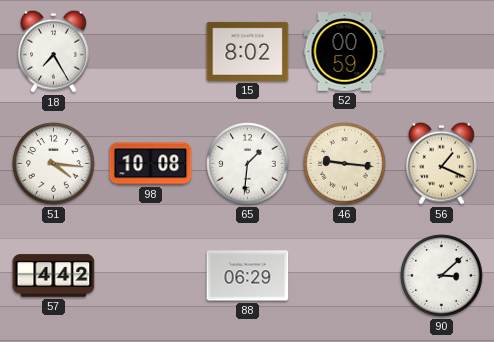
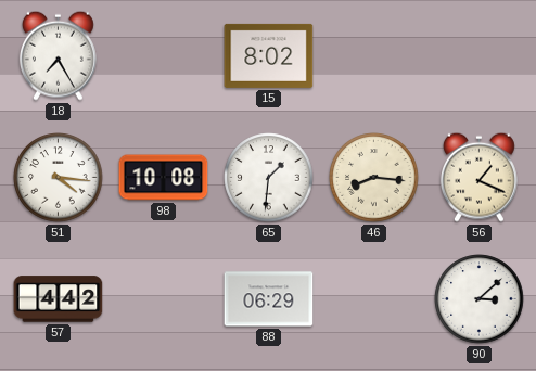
52: 00:59 -> none (345, 52)
46: 9:16 -> 8:16 (374, 178)
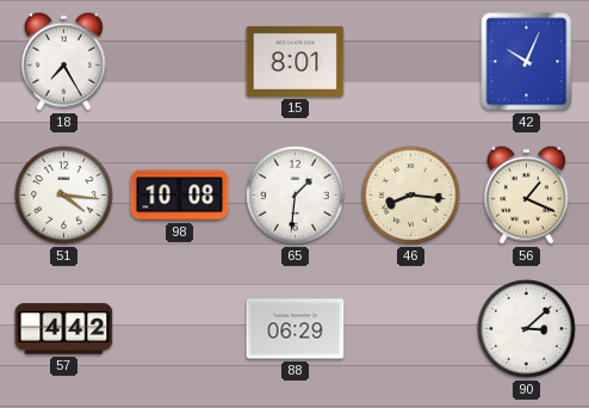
15: 8:02 -> 8:01 (296, 61)
42: none -> 10:04 (527, 62)
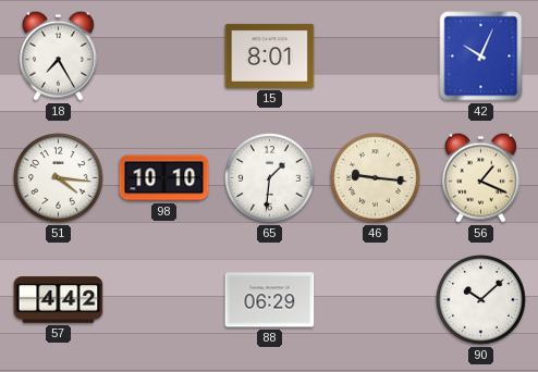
98: 10:08 -> 10:10 (164, 178)
46: 8:16 -> 9:16 (376, 178)
90: 3:08 -> 10:08 (481, 300)
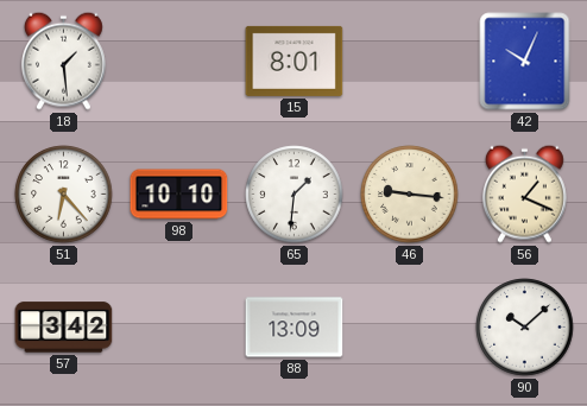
18: 7:25 -> 1:29 (63, 61)
51: 4:16 -> 6:23 (64, 195)
57: 4:42 -> 3:42 (64, 328)
88: 06:29 -> 13:09 (295, 328)
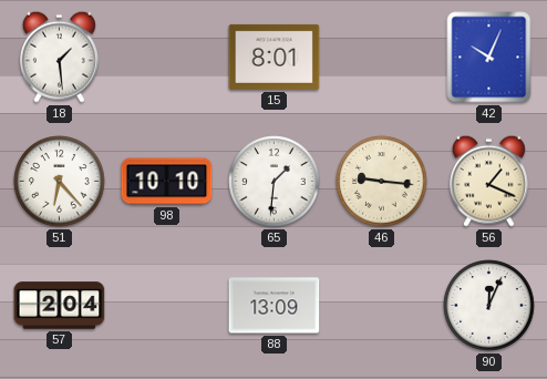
57: 3:42 -> 2:04 (60, 306)
90: 10:08 -> 12:04 (489, 306)
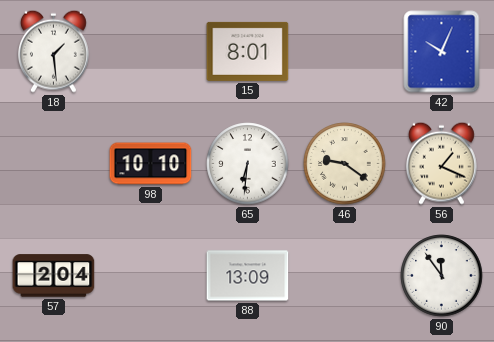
51: 6:23 -> none (60, 182)
65: 1:31 -> 6:31 (248, 164)
46: 9:16 -> 9:21 (345, 164)
90: 12:04 -> 11:54 (442, 276)
